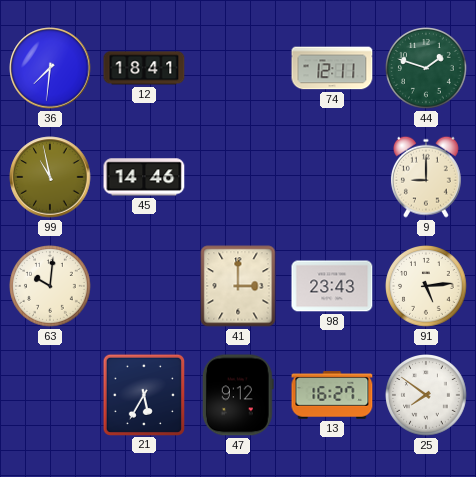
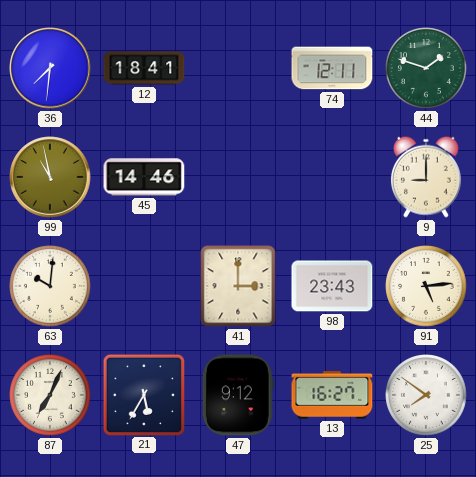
87: none -> 7:04 (51, 396)
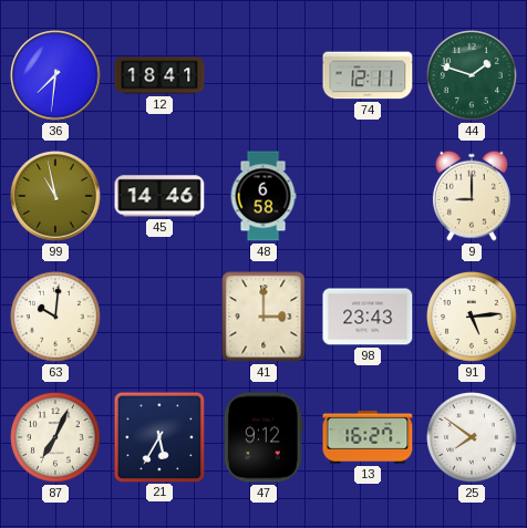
48: none -> 6:58 (263, 196)
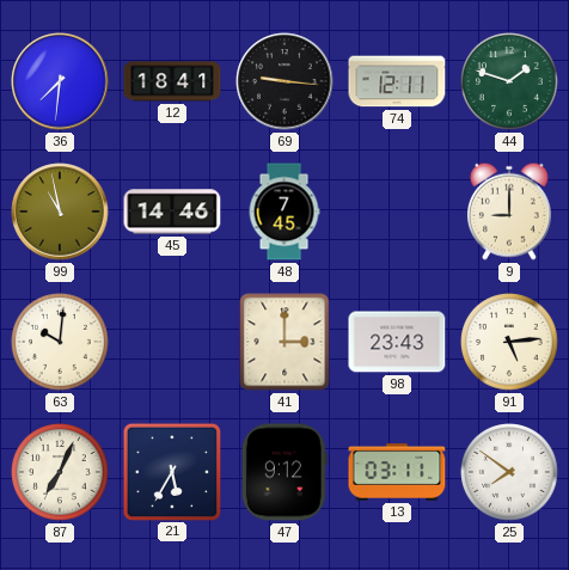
69: none -> 9:16 (284, 81)
48: 6:58 -> 7:45 (284, 212)
13: 16:27 -> 03:11 (397, 472)
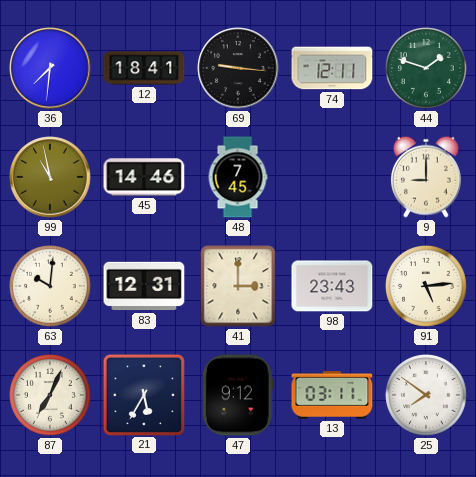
83: none -> 12:31 (144, 286)
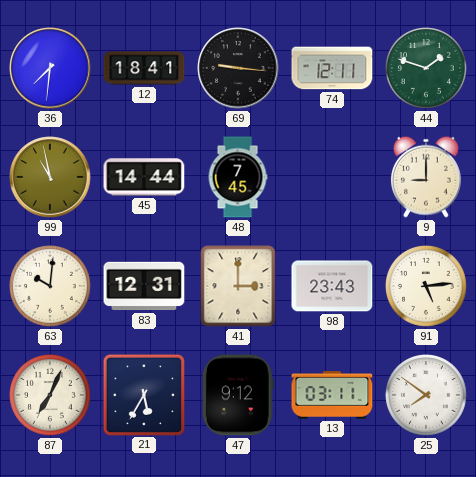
45: 14:46 -> 14:44 (144, 177)
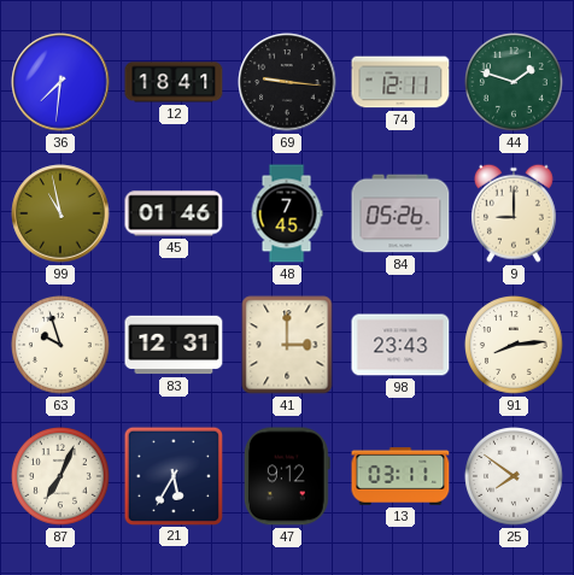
45: 14:44 -> 01:46 (174, 213)
84: none -> 05:26 (400, 213)
63: 10:01 -> 9:57 (61, 346)
91: 5:14 -> 8:14 (515, 346)
